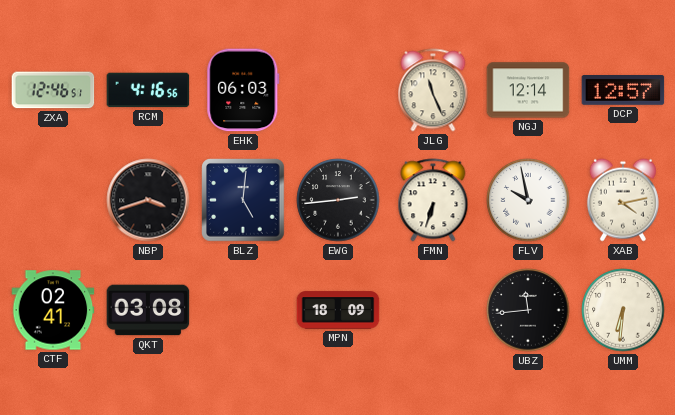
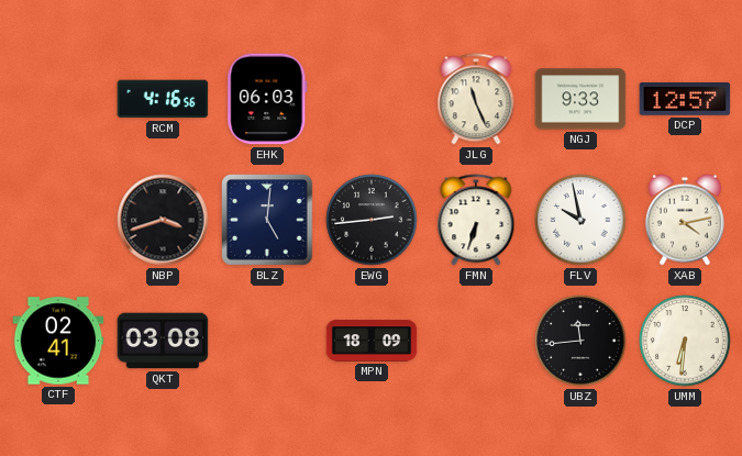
ZXA: 12:46 -> none (53, 90)
NGJ: 12:14 -> 9:33 (580, 99)
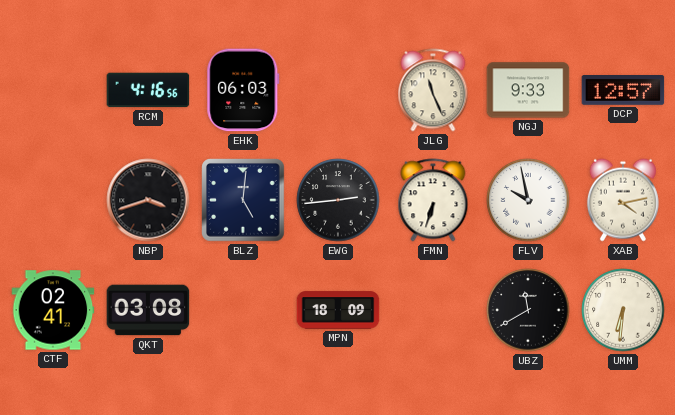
UBZ: 11:44 -> 11:40 (528, 310)
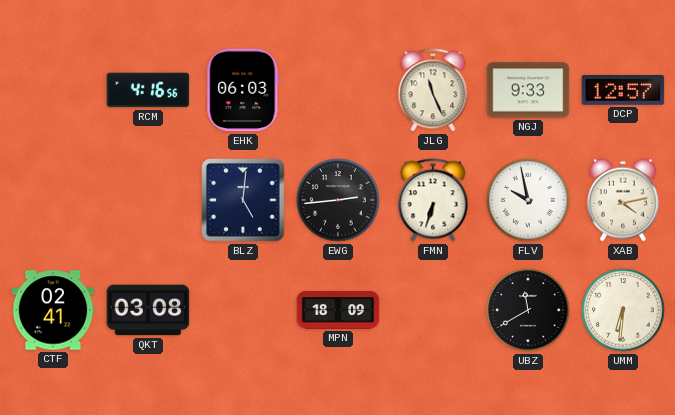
NBP: 3:42 -> none (148, 200)
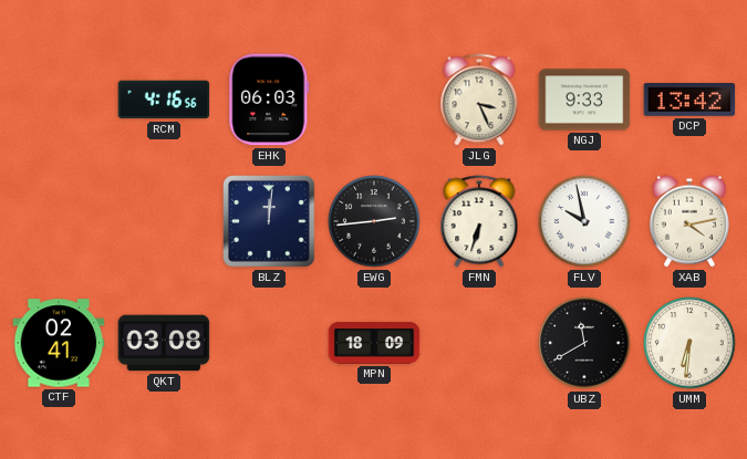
JLG: 11:26 -> 3:26 (479, 100)
DCP: 12:57 -> 13:42 (689, 101)
BLZ: 5:01 -> 12:01 (269, 221)
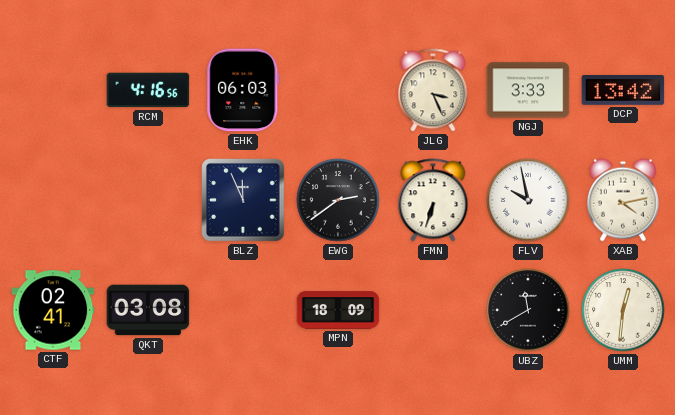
NGJ: 9:33 -> 3:33 (528, 90)
BLZ: 12:01 -> 11:56 (243, 200)
EWG: 2:44 -> 2:39 (338, 200)
UMM: 6:31 -> 12:31 (623, 310)
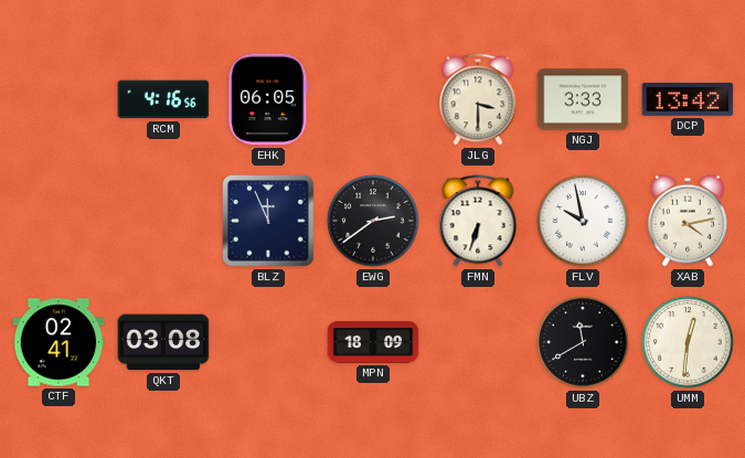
EHK: 06:03 -> 06:05 (268, 99)
JLG: 3:26 -> 3:30 (478, 99)
